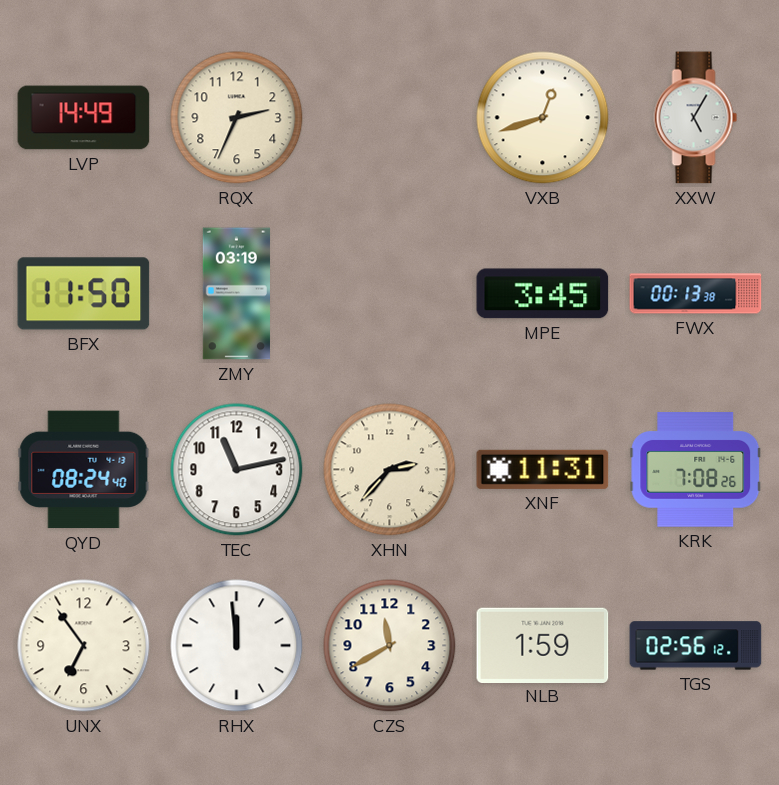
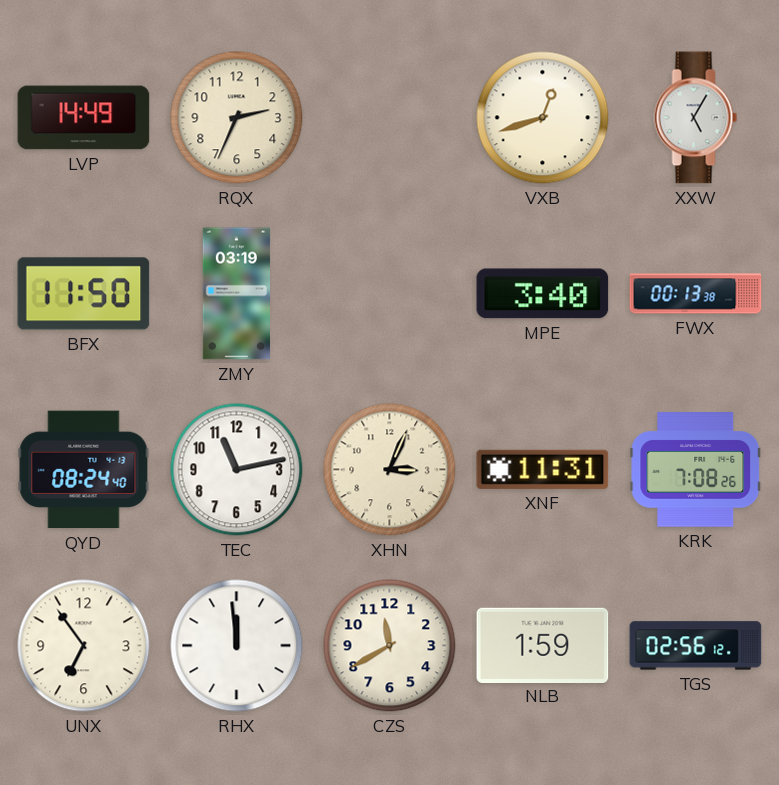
MPE: 3:45 -> 3:40 (543, 294)
XHN: 2:37 -> 3:04 (390, 470)
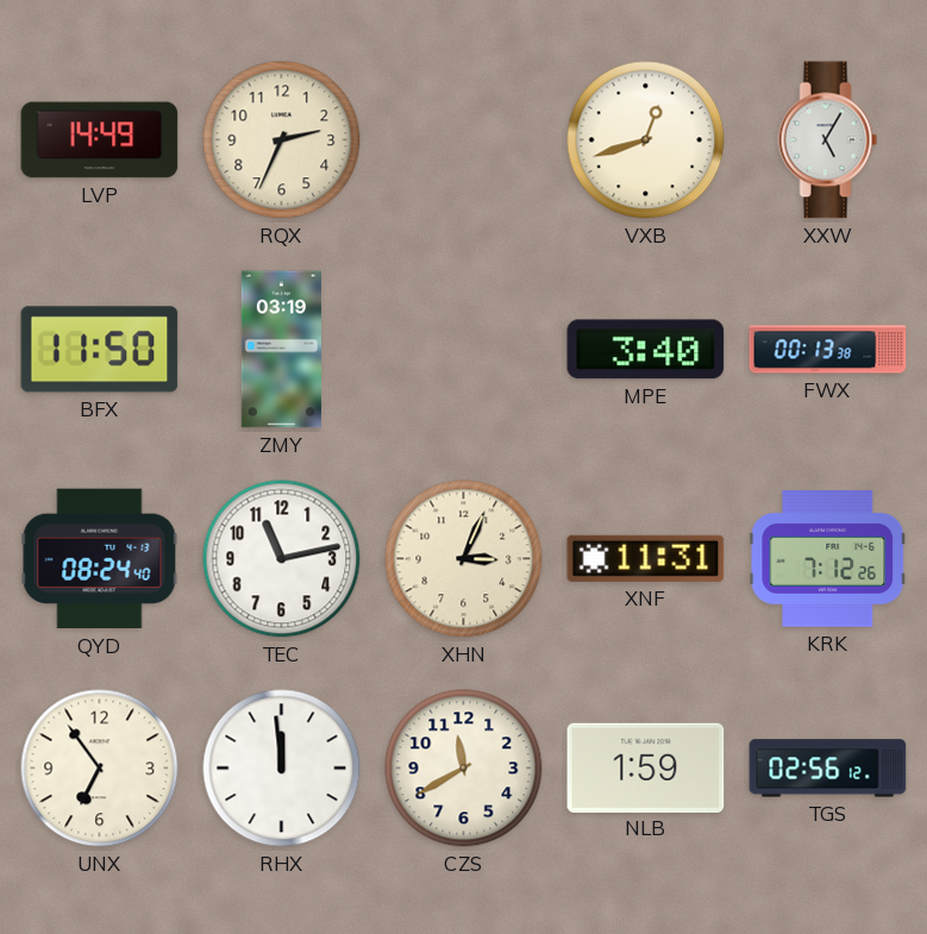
KRK: 7:08 -> 7:12 (828, 559)
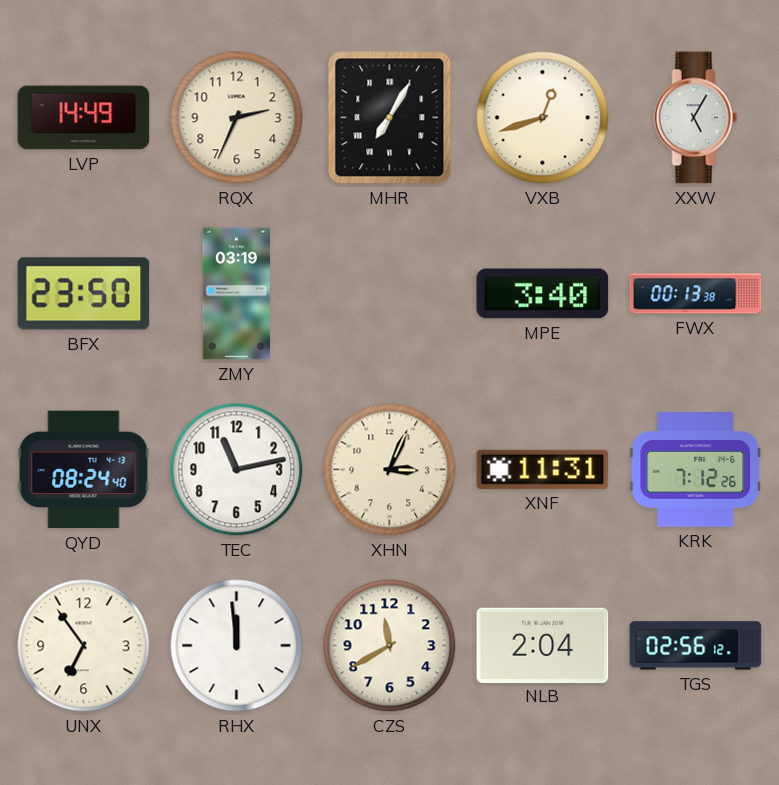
MHR: none -> 7:05 (390, 118)
BFX: 11:50 -> 23:50 (84, 294)
NLB: 1:59 -> 2:04 (543, 645)
